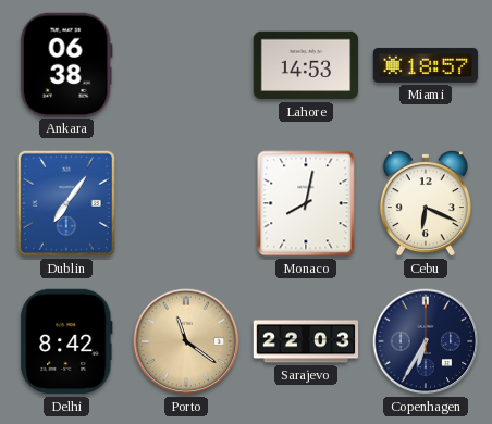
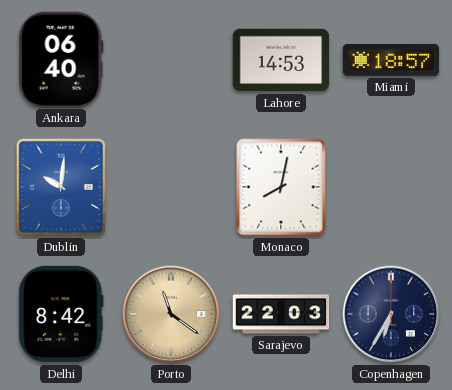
Ankara: 06:38 -> 06:40 (61, 59)
Dublin: 7:06 -> 10:01 (61, 187)
Cebu: 6:19 -> none (426, 203)
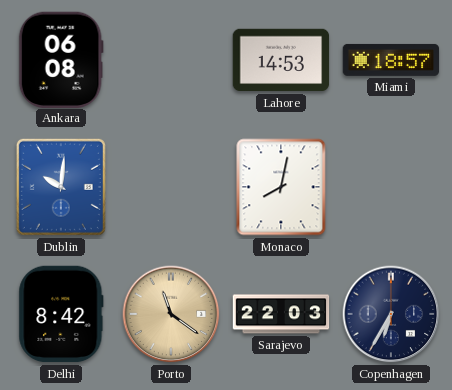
Ankara: 06:40 -> 06:08 (61, 59)
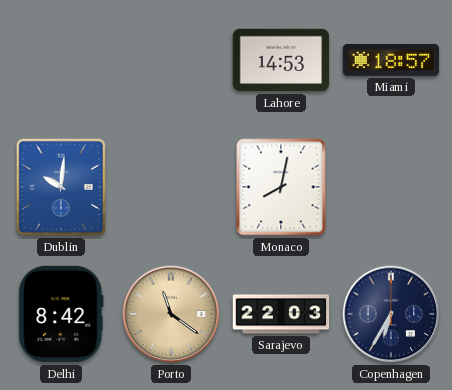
Ankara: 06:08 -> none (61, 59)
